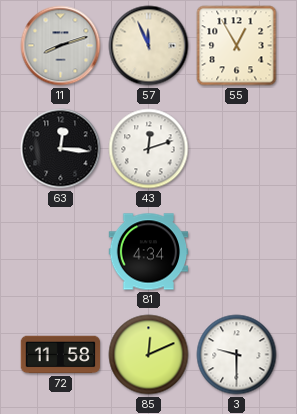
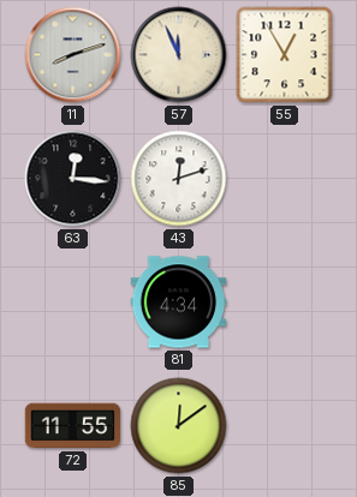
72: 11:58 -> 11:55 (73, 426)
85: 12:11 -> 12:09 (179, 426)
3: 9:30 -> none (237, 355)
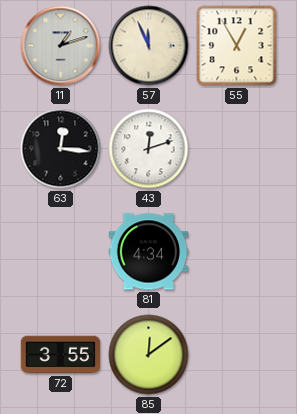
11: 8:12 -> 1:12 (61, 46)
72: 11:55 -> 3:55 (61, 355)
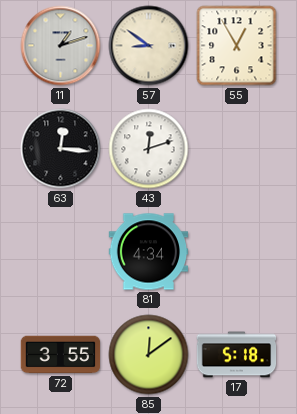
57: 11:56 -> 8:51 (149, 46)
17: none -> 5:18 (237, 355)
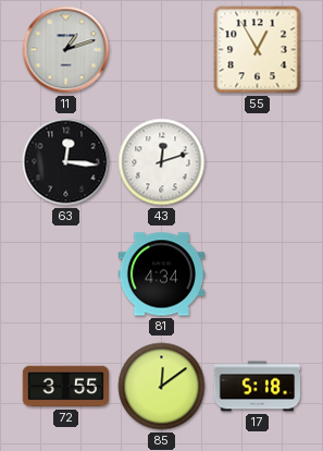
57: 8:51 -> none (149, 46)
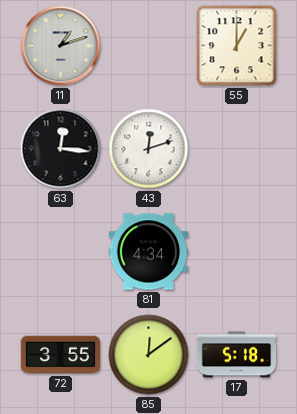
55: 12:55 -> 1:00 (237, 46)
